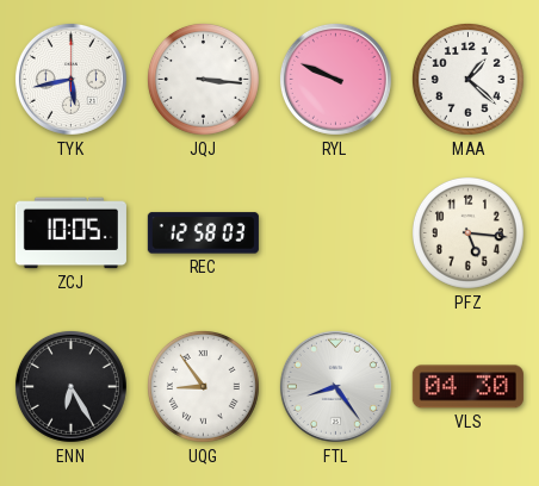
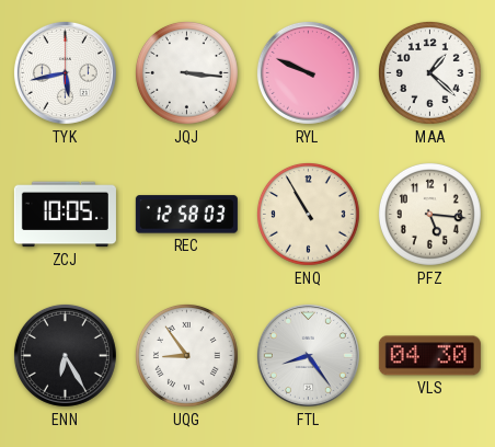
ENQ: none -> 10:55 (308, 214)
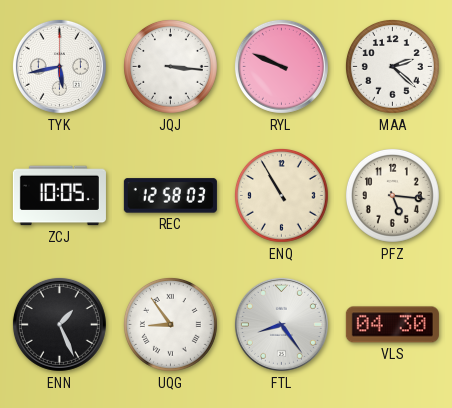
MAA: 1:22 -> 2:22 (392, 66)
ENN: 6:25 -> 1:26 (59, 324)
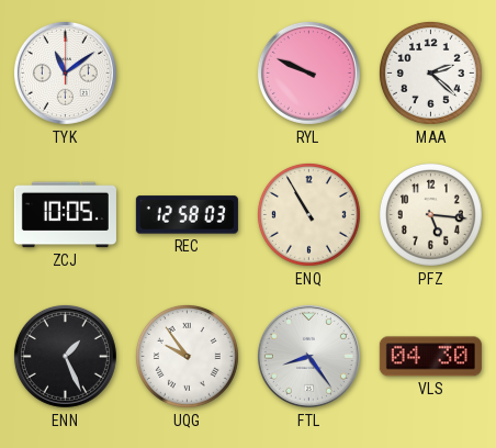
TYK: 5:43 -> 11:09 (65, 72)
JQJ: 3:16 -> none (170, 66)
UQG: 8:54 -> 9:54 (187, 356)
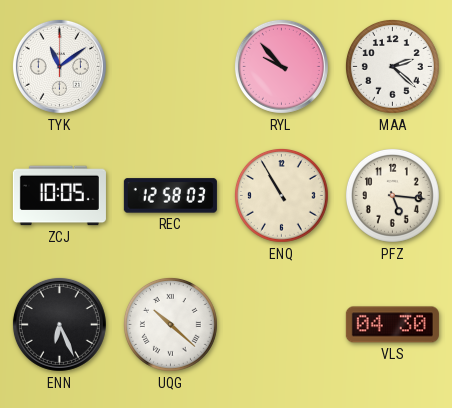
RYL: 9:49 -> 9:53 (281, 66)
ENN: 1:26 -> 6:26 (59, 324)
UQG: 9:54 -> 10:22 (170, 324)
FTL: 8:24 -> none (308, 356)
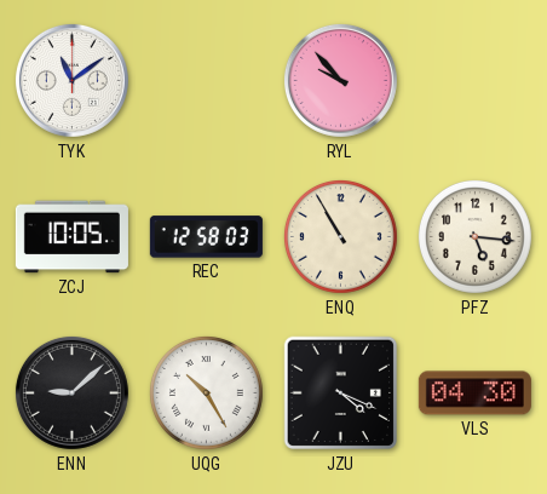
MAA: 2:22 -> none (392, 66)
ENN: 6:26 -> 9:08 (71, 392)
UQG: 10:22 -> 10:25 (206, 392)
JZU: none -> 4:19 (341, 394)
